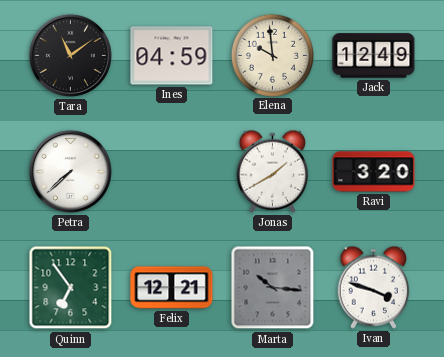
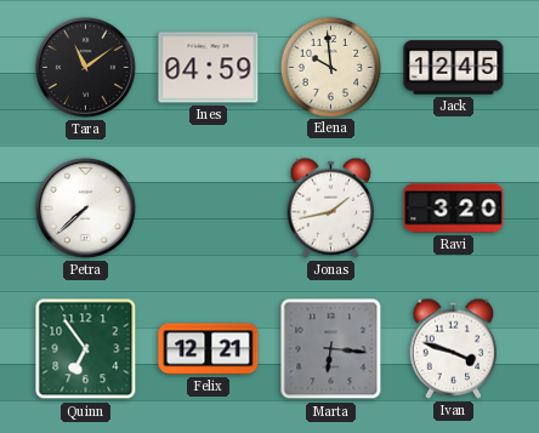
Jack: 12:49 -> 12:45 (454, 68)
Jonas: 1:40 -> 1:43 (331, 207)
Marta: 10:16 -> 6:16 (331, 349)
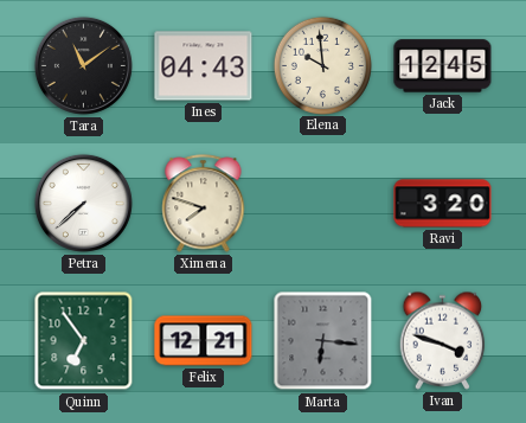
Ines: 04:59 -> 04:43 (204, 66)
Ximena: none -> 7:48 (204, 204)
Jonas: 1:43 -> none (331, 207)
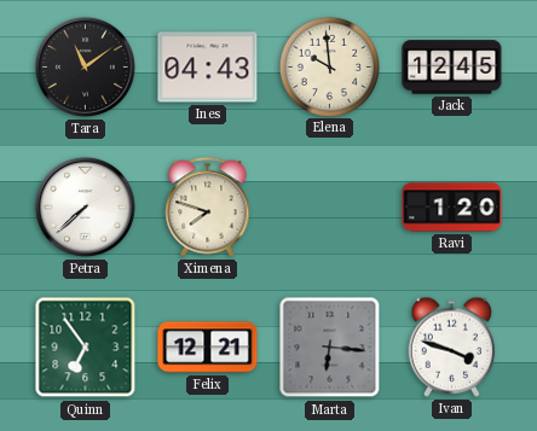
Ravi: 3:20 -> 1:20 (452, 208)
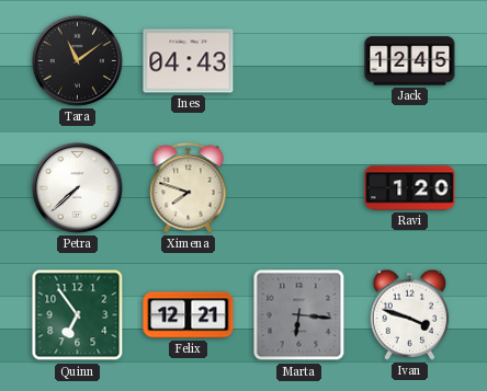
Elena: 9:59 -> none (329, 66)
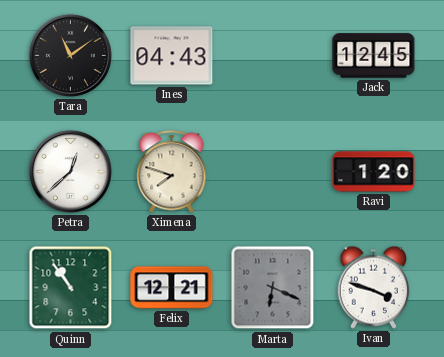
Petra: 7:38 -> 12:38 (70, 171)
Quinn: 6:54 -> 10:54 (71, 288)
Marta: 6:16 -> 6:19 (273, 288)
